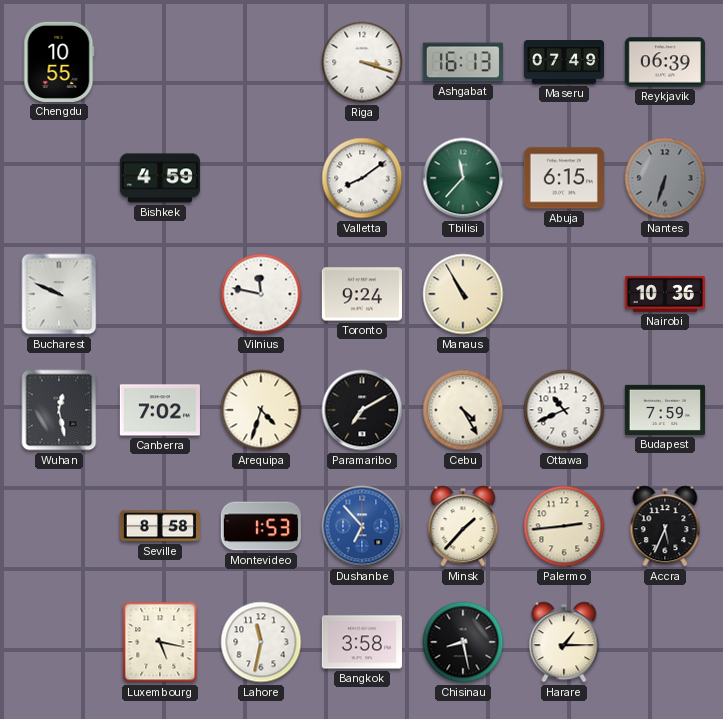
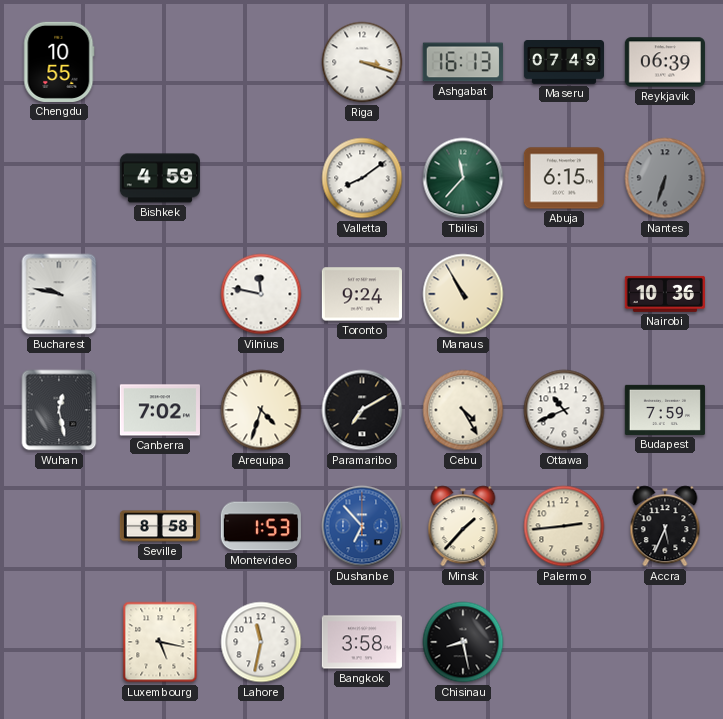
Bucharest: 9:49 -> 9:47 (59, 294)
Harare: 1:15 -> none (564, 642)
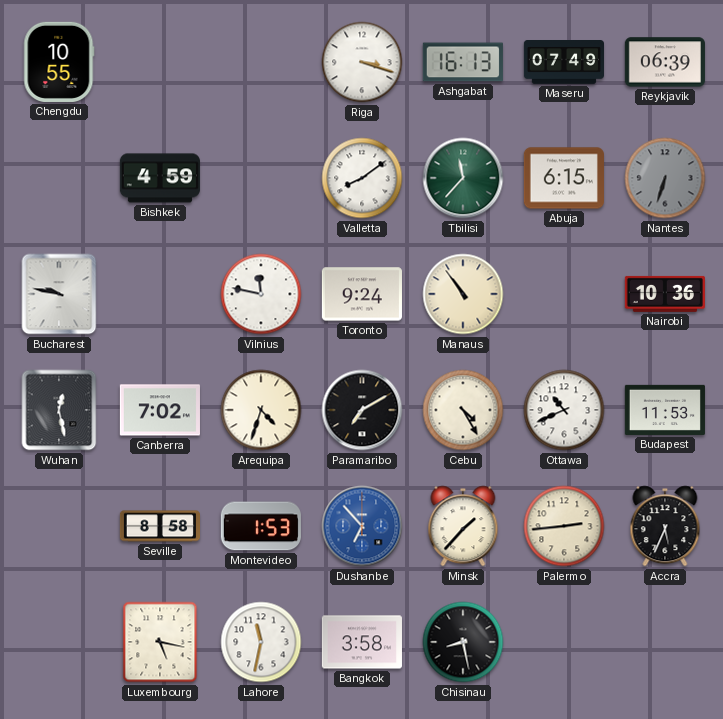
Manaus: 10:55 -> 10:54 (463, 294)
Budapest: 7:59 -> 11:53 (665, 410)
